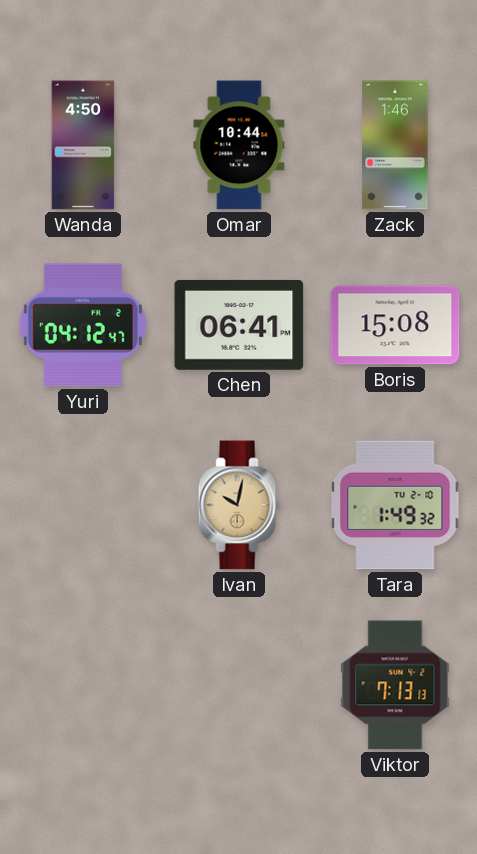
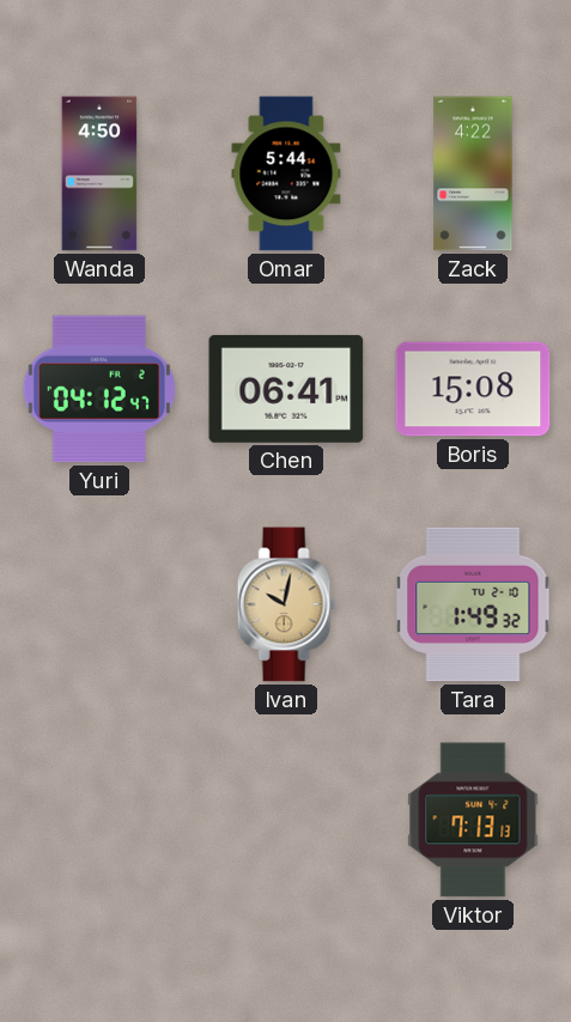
Omar: 10:44 -> 5:44 (286, 174)
Zack: 1:46 -> 4:22 (473, 174)
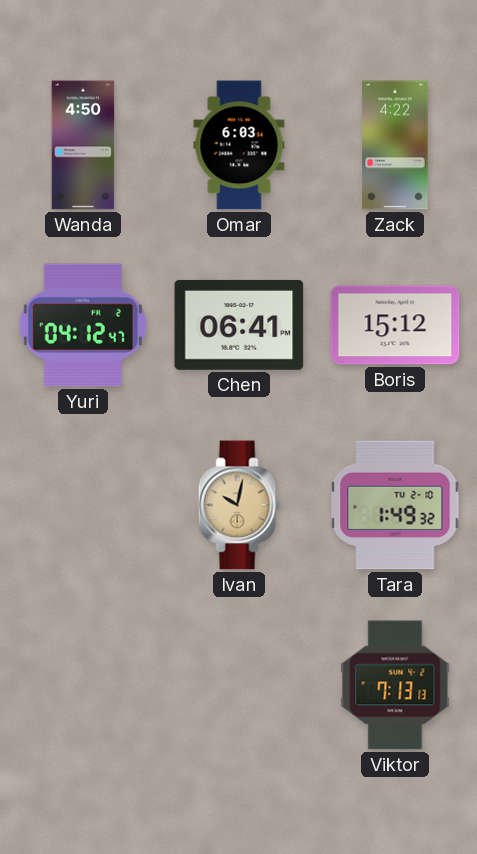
Omar: 5:44 -> 6:03 (239, 145)
Boris: 15:08 -> 15:12 (395, 325)
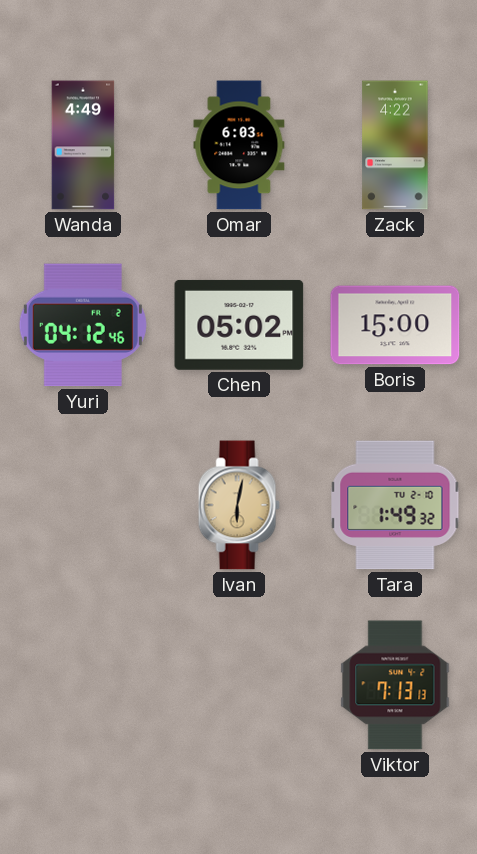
Wanda: 4:50 -> 4:49 (83, 145)
Yuri: 04:12:47 -> 04:12:46 (83, 325)
Chen: 06:41 -> 05:02 (239, 325)
Boris: 15:12 -> 15:00 (395, 325)
Ivan: 10:02 -> 6:02 (239, 505)
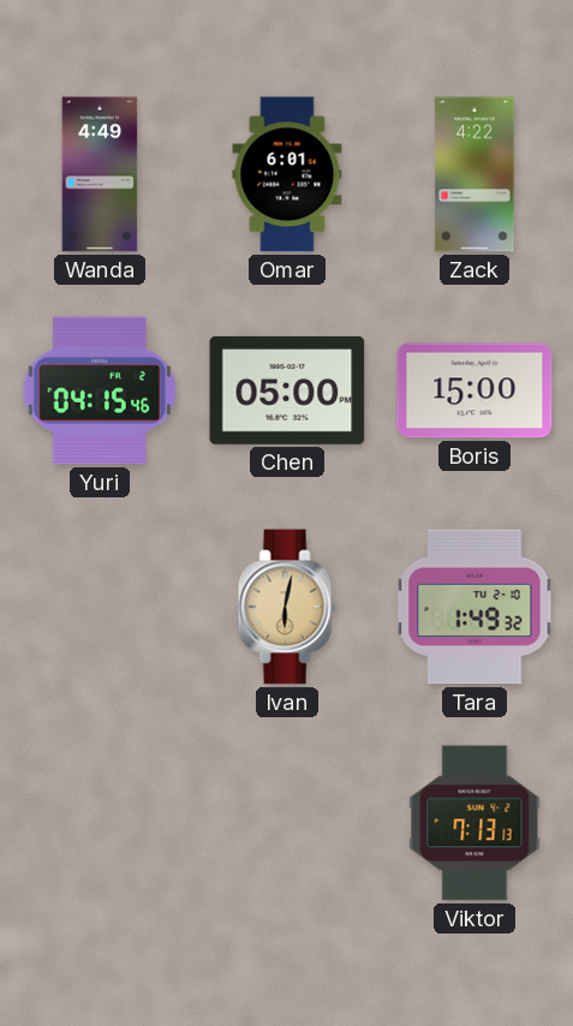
Omar: 6:03 -> 6:01 (287, 174)
Yuri: 04:12 -> 04:15 (100, 390)
Chen: 05:02 -> 05:00 (287, 390)
